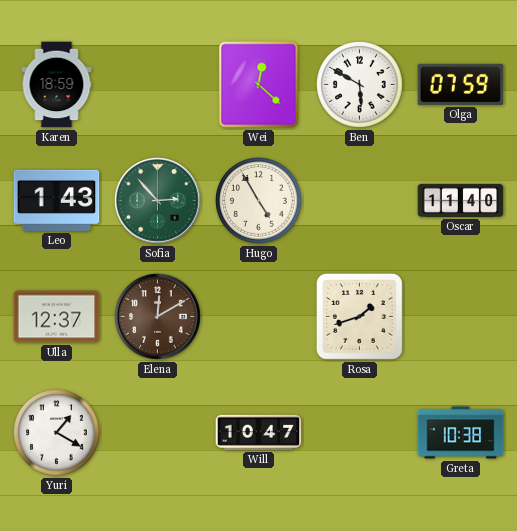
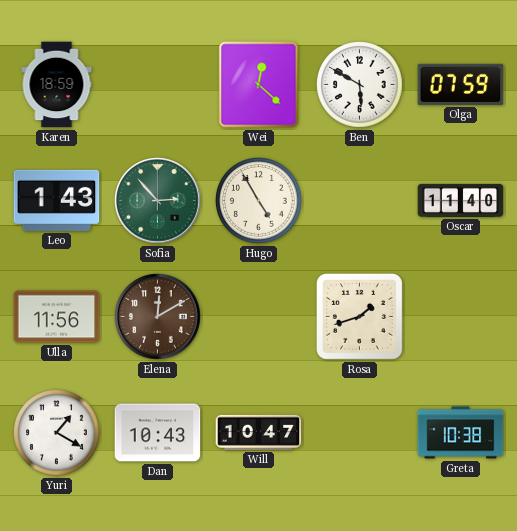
Ulla: 12:37 -> 11:56 (57, 317)
Dan: none -> 10:43 (158, 433)
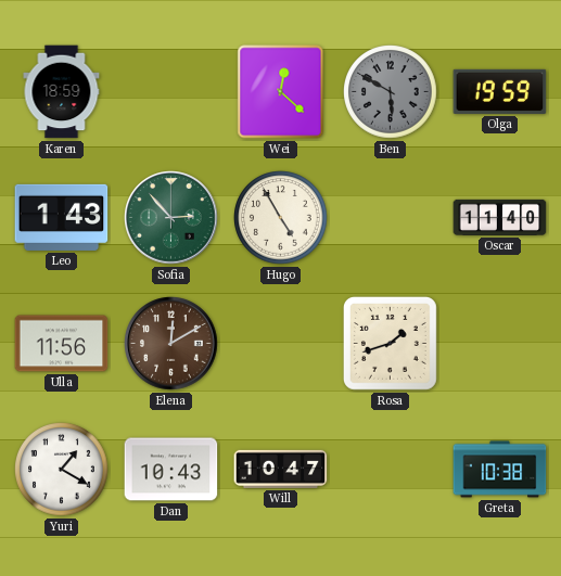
Ben dial: white -> grey (391, 92)
Olga: 07:59 -> 19:59 (500, 91)
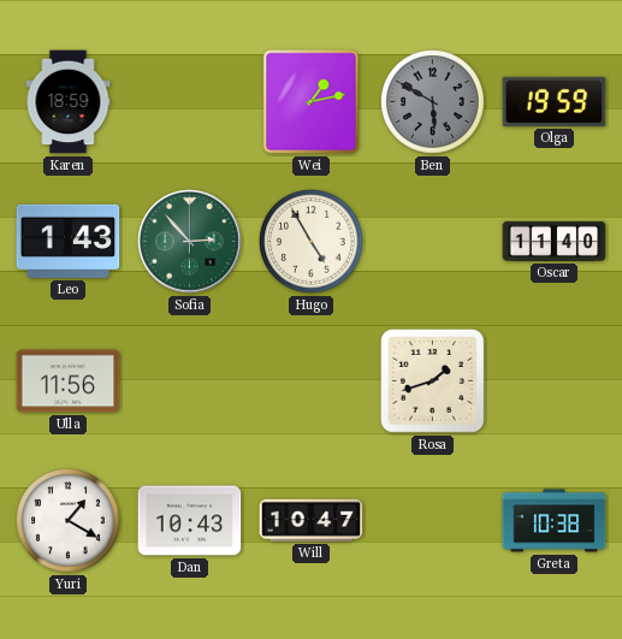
Wei: 12:22 -> 1:13 (312, 102)
Elena: 12:10 -> none (171, 344)
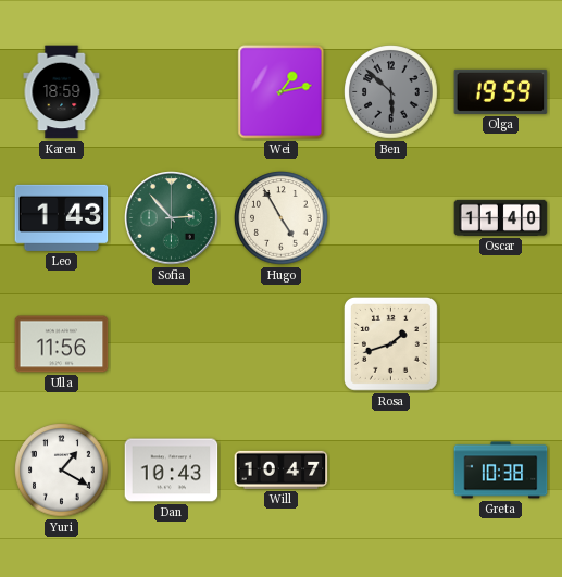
Ben: 5:50 -> 5:52 (391, 92)
